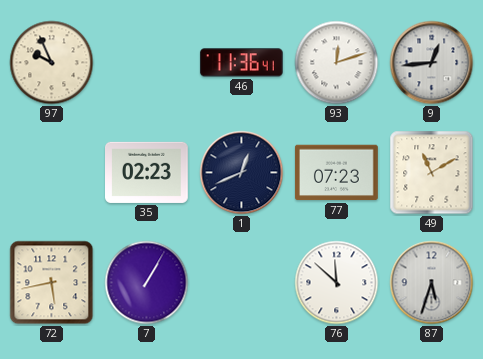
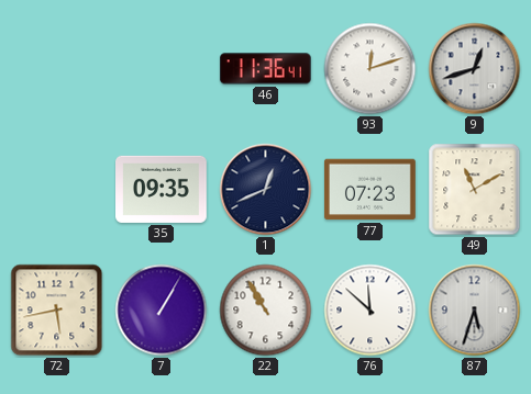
97: 9:56 -> none (52, 63)
9: 12:44 -> 12:42 (475, 69)
35: 02:23 -> 09:35 (162, 189)
22: none -> 10:55 (266, 311)
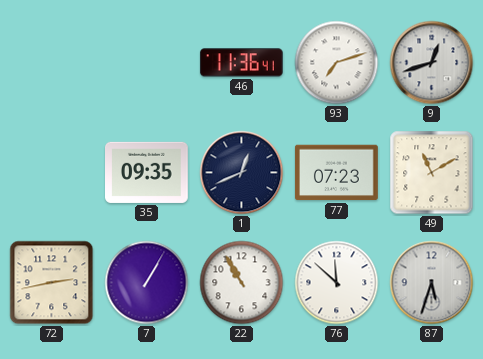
93: 12:12 -> 7:12 (337, 63)
72: 5:43 -> 2:43 (52, 283)
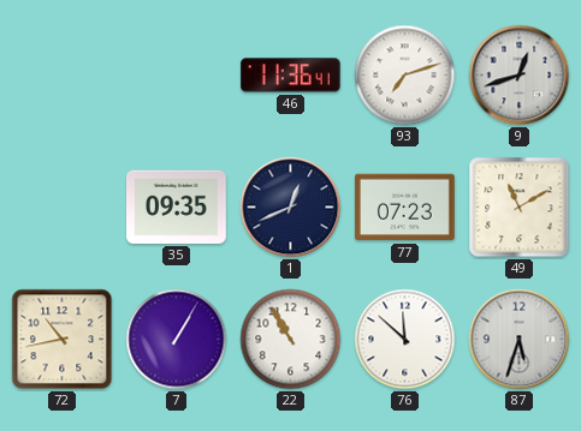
72: 2:43 -> 10:43 (63, 340)
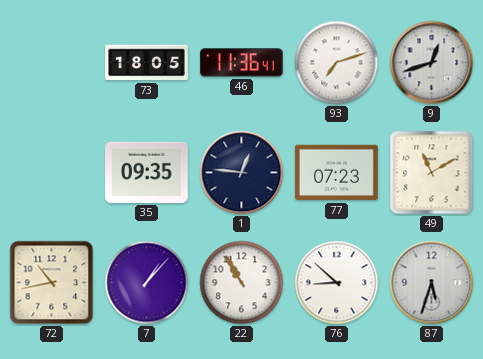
73: none -> 18:05 (147, 63)
1: 12:41 -> 12:46 (242, 173)
7: 1:05 -> 1:07 (147, 283)
76: 11:52 -> 8:52 (337, 283)
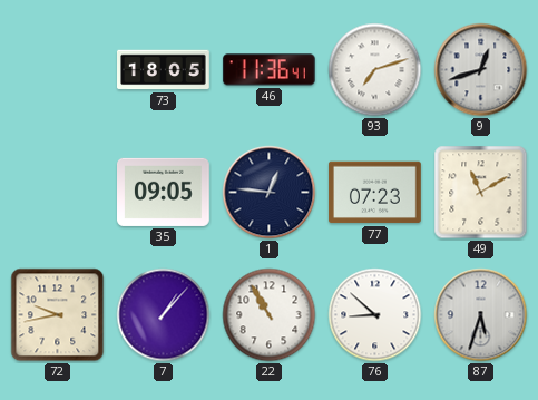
35: 09:35 -> 09:05 (164, 192)
72: 10:43 -> 9:43 (58, 315)
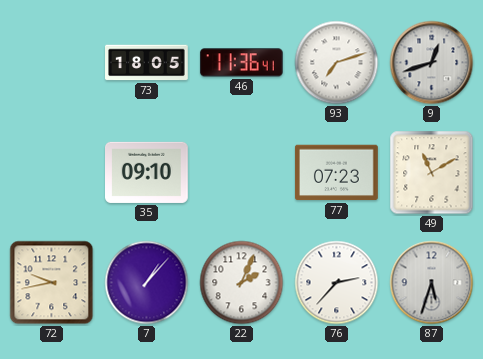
35: 09:05 -> 09:10 (147, 172)
1: 12:46 -> none (270, 193)
22: 10:55 -> 2:04 (242, 283)
76: 8:52 -> 2:37 (337, 283)
